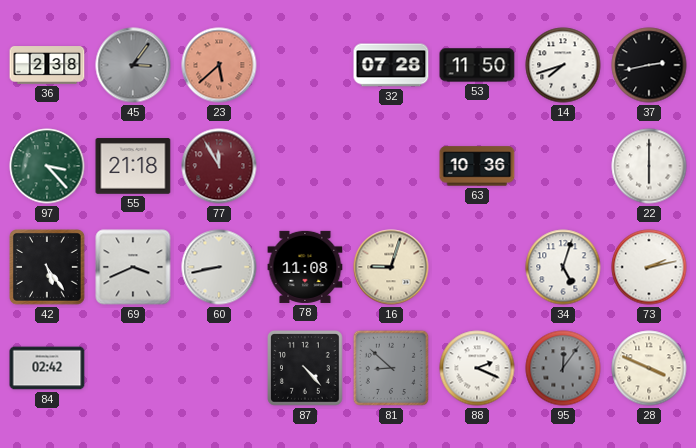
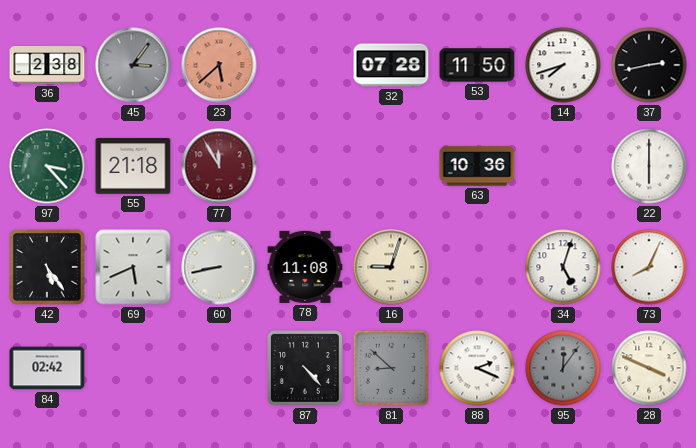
69: 3:41 -> 5:41 (133, 267)
73: 2:13 -> 8:04 (649, 267)
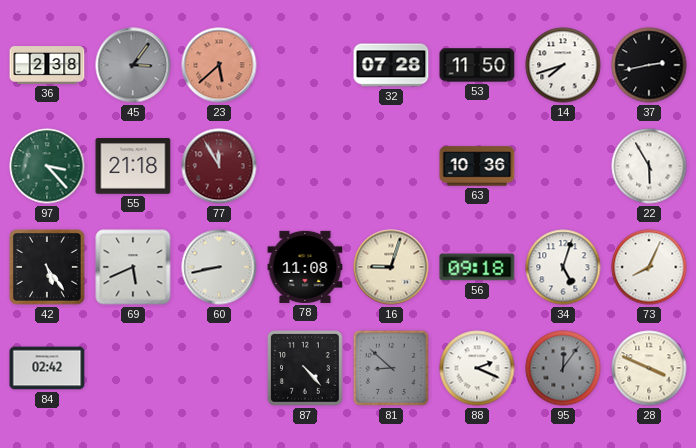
22: 6:00 -> 5:55 (649, 166)
56: none -> 09:18 (477, 267)
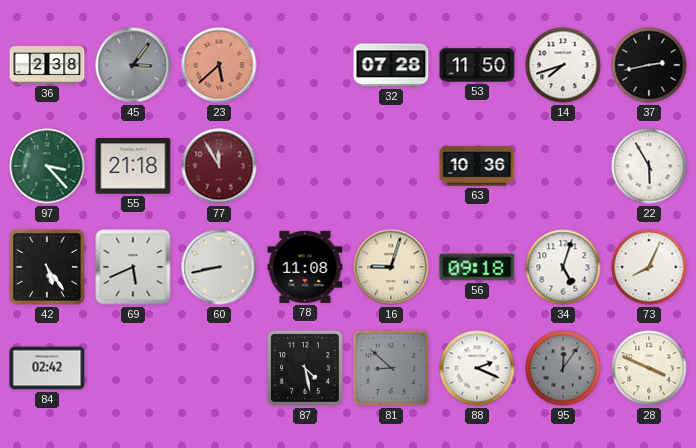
87: 4:23 -> 4:28 (305, 368)
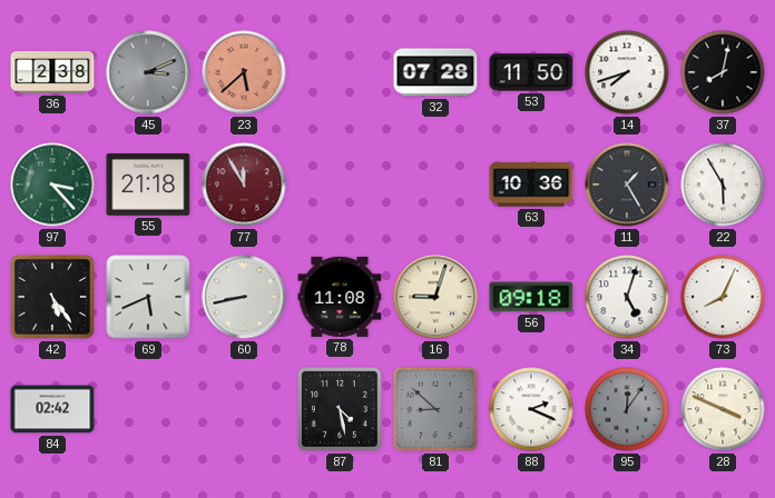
45: 3:06 -> 3:11 (148, 72)
37: 2:43 -> 8:02 (723, 72)
11: none -> 1:25 (627, 185)
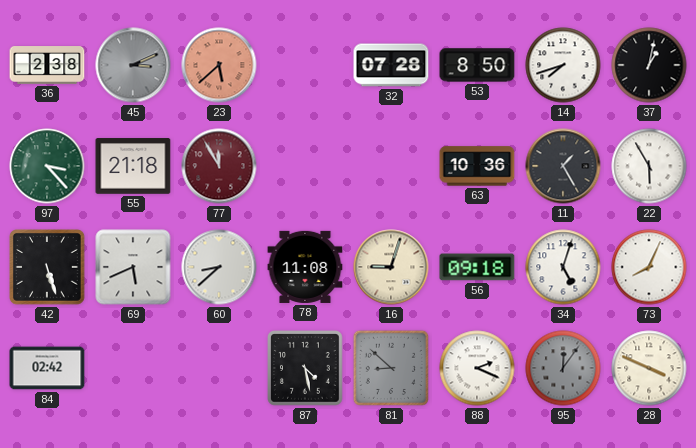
53: 11:50 -> 8:50 (477, 65)
37: 8:02 -> 1:02 (649, 65)
42: 5:24 -> 5:27 (47, 267)
60: 8:43 -> 8:38 (219, 267)
